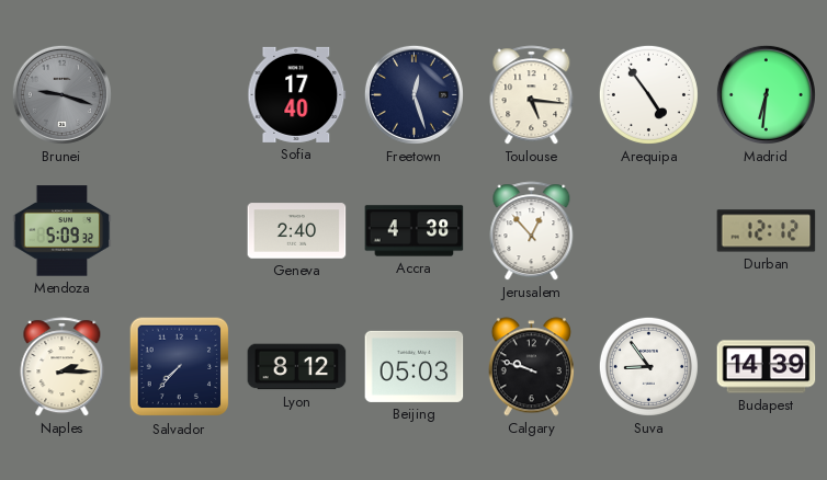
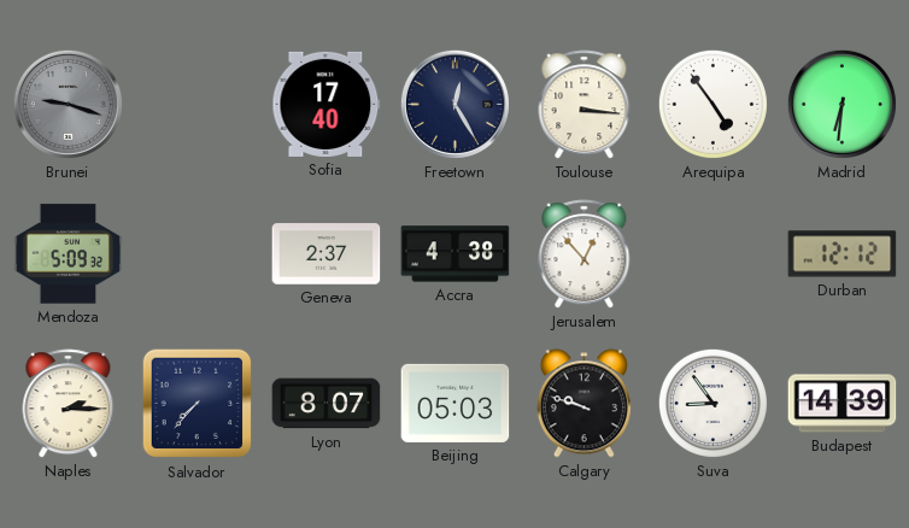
Freetown: 12:27 -> 12:25 (454, 104)
Toulouse: 5:16 -> 3:16 (585, 105)
Geneva: 2:40 -> 2:37 (327, 254)
Lyon: 8:12 -> 8:07 (327, 404)
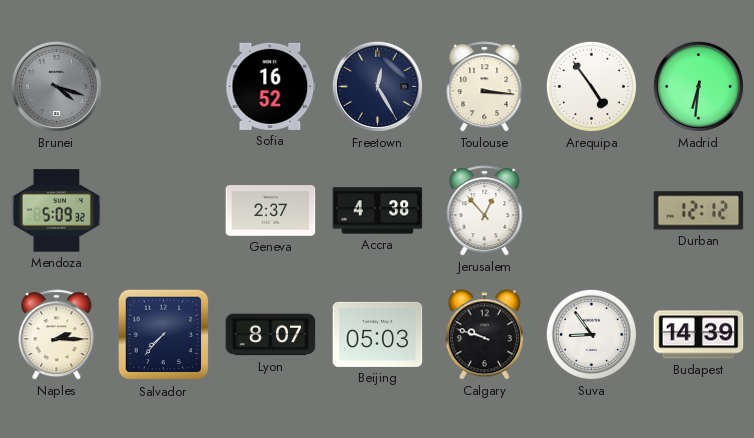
Brunei: 9:18 -> 4:18 (56, 86)
Sofia: 17:40 -> 16:52 (271, 86)
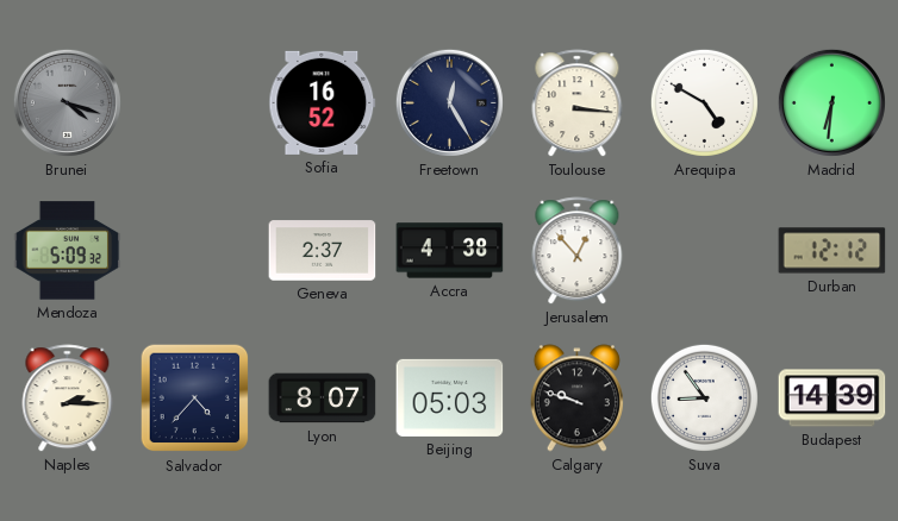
Arequipa: 4:54 -> 4:50 (704, 102)
Salvador: 7:37 -> 4:37 (195, 398)
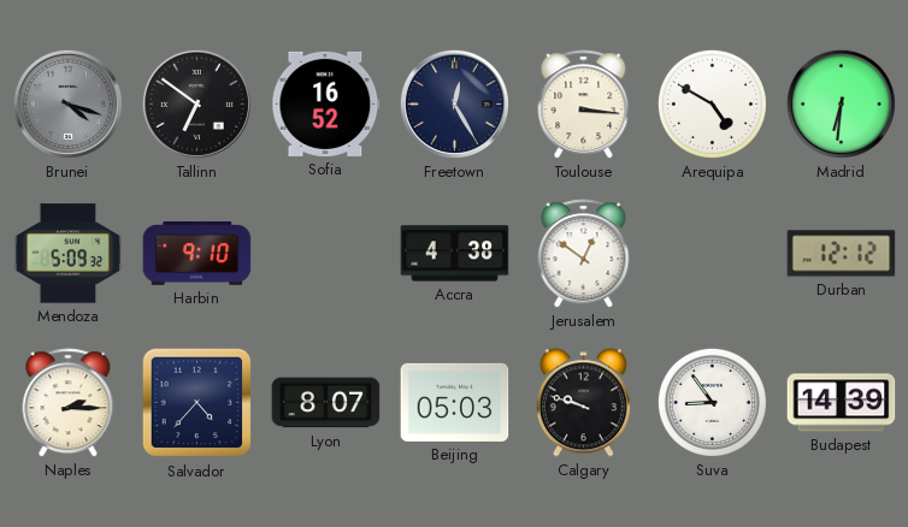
Tallinn: none -> 6:51 (196, 103)
Harbin: none -> 9:10 (197, 254)
Geneva: 2:37 -> none (323, 251)
Jerusalem: 12:53 -> 12:51 (584, 254)
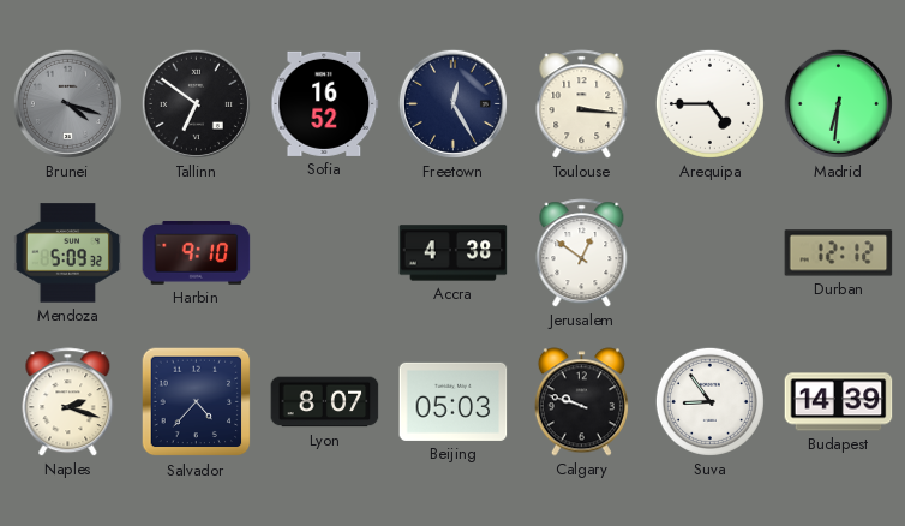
Arequipa: 4:50 -> 4:45 (709, 103)
Naples: 2:15 -> 2:18 (68, 402)
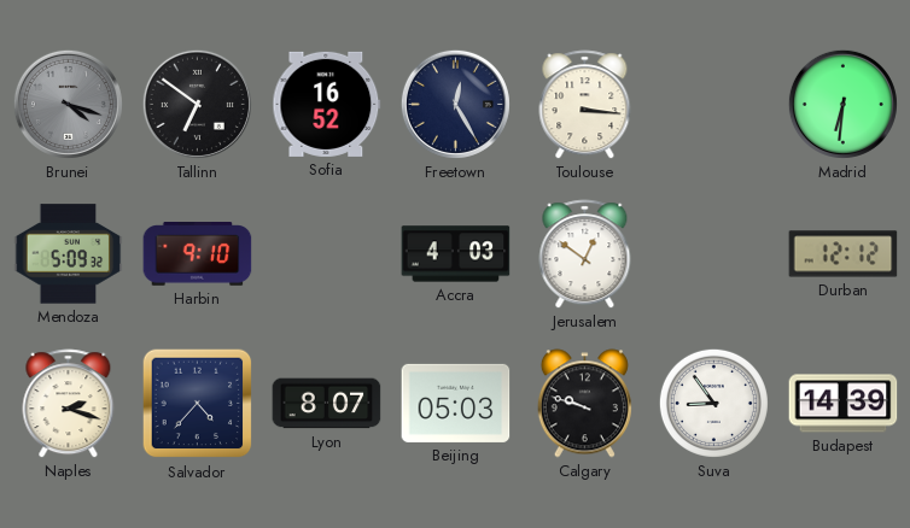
Arequipa: 4:45 -> none (709, 103)
Accra: 4:38 -> 4:03 (456, 254)
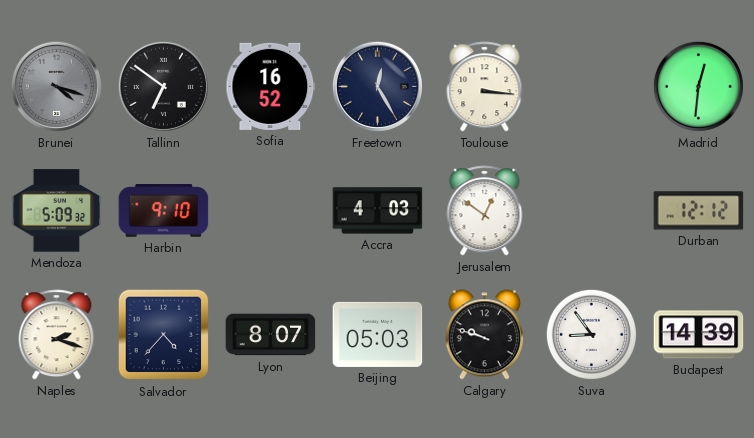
Madrid: 6:31 -> 12:31 (698, 86)
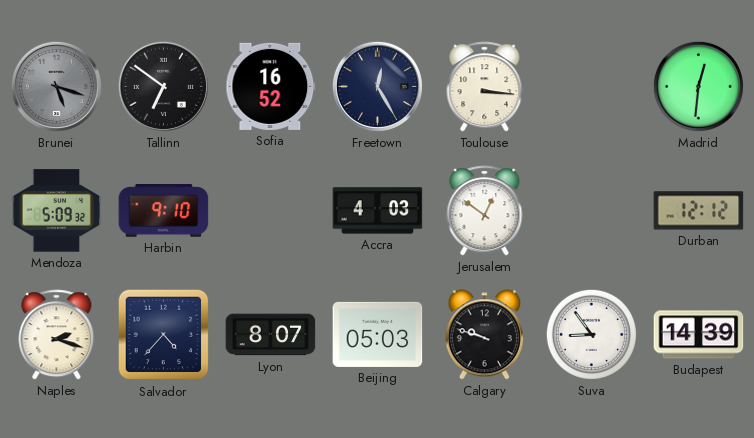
Brunei: 4:18 -> 5:18 (56, 86)
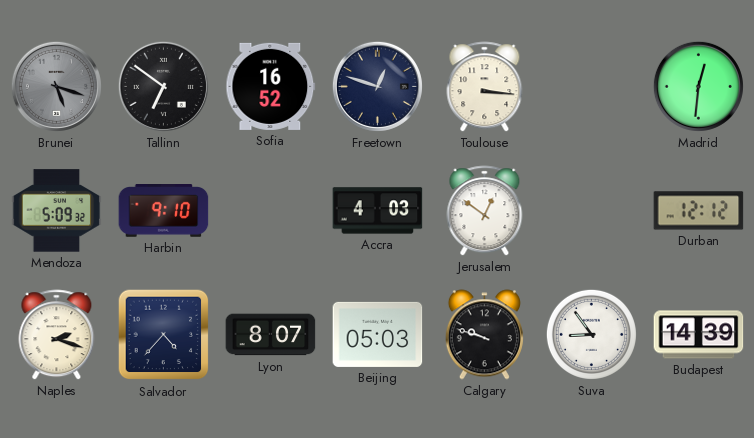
Freetown: 12:25 -> 12:48 (377, 86)
